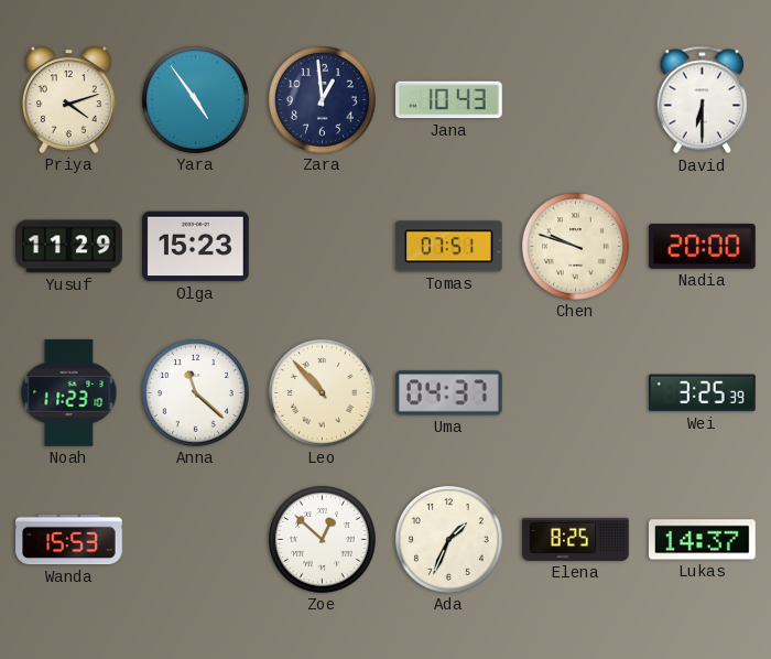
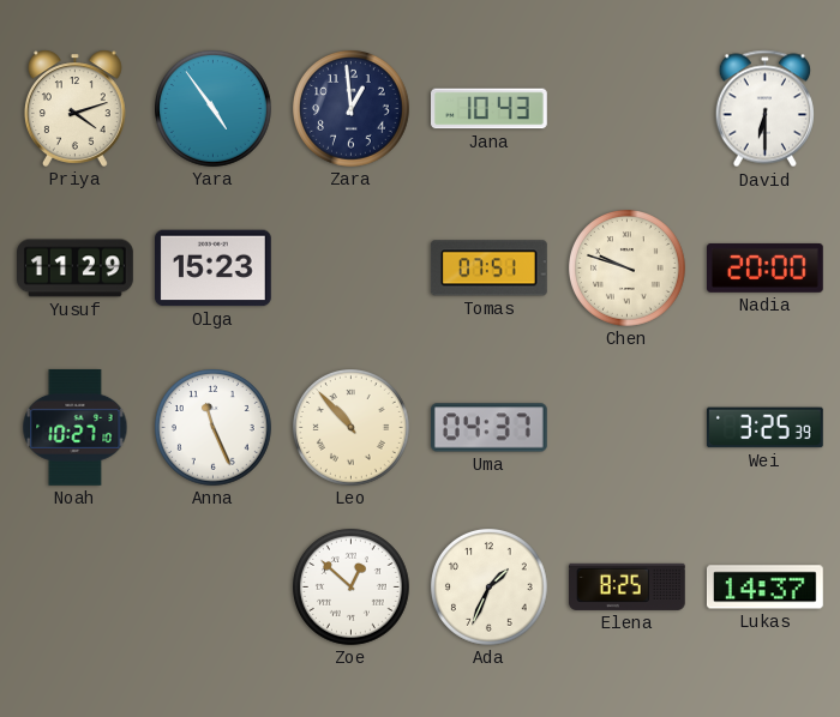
Noah: 11:23 -> 10:27 (76, 428)
Anna: 11:22 -> 11:26 (214, 428)
Wanda: 15:53 -> none (69, 540)
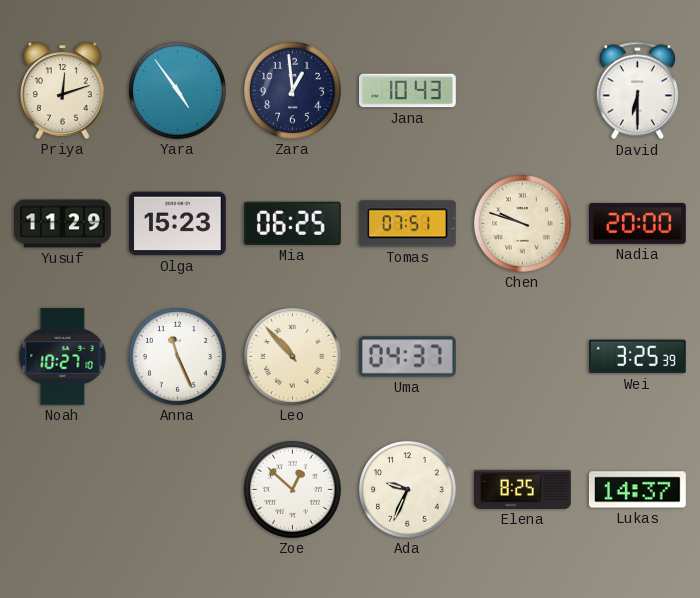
Priya: 4:12 -> 12:12 (62, 90)
Mia: none -> 06:25 (292, 223)
Ada: 1:34 -> 9:34 (408, 490)
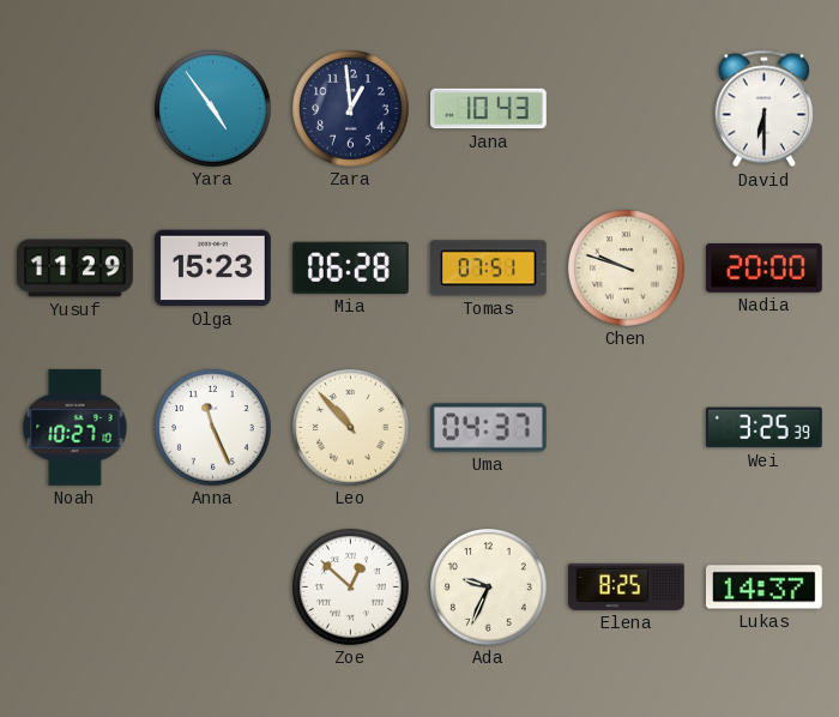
Priya: 12:12 -> none (62, 90)
Mia: 06:25 -> 06:28 (350, 267)
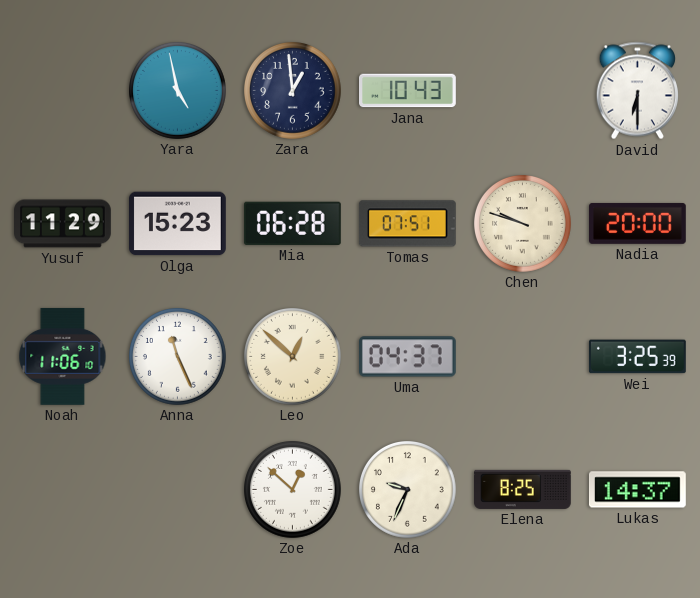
Yara: 4:54 -> 4:58 (178, 91)
Noah: 10:27 -> 11:06 (63, 357)
Leo: 10:53 -> 12:52 (293, 357)
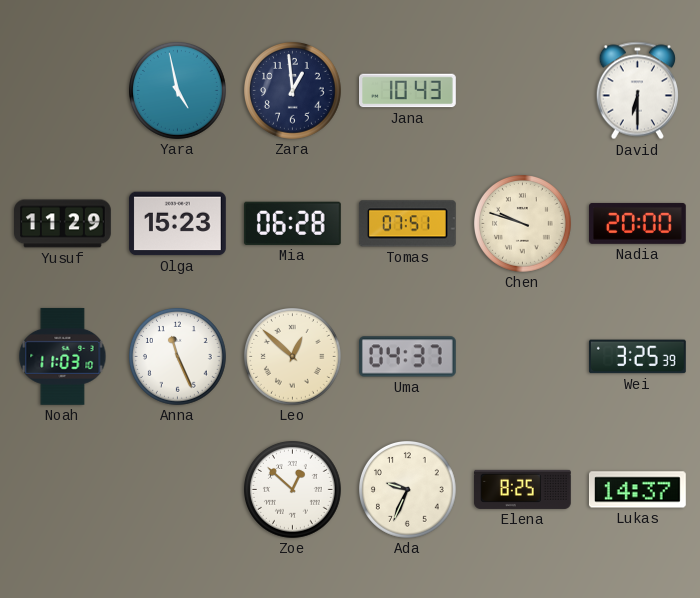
Noah: 11:06 -> 11:03 (63, 357)
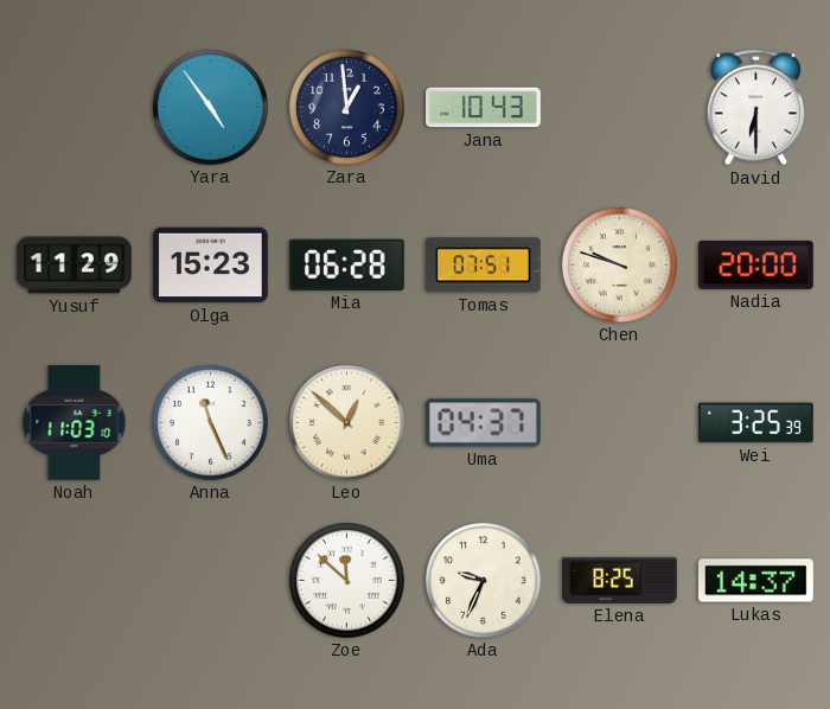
Yara: 4:58 -> 4:54 (211, 108)
Zoe: 12:52 -> 11:52 (347, 581)
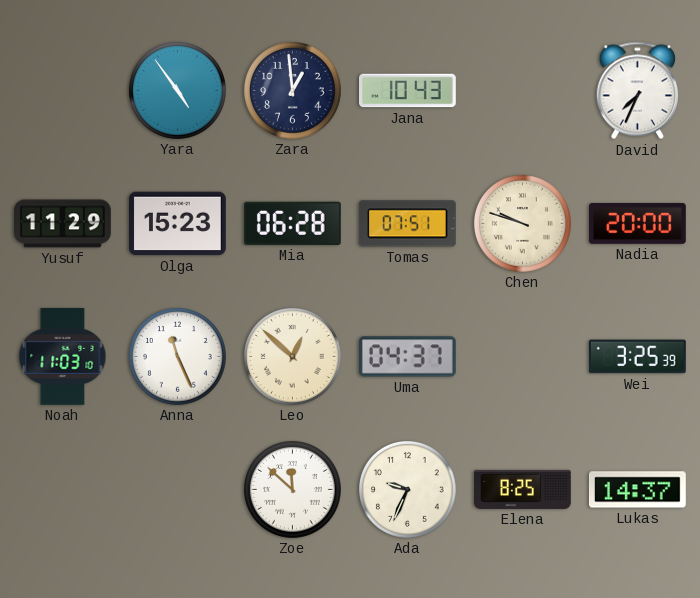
David: 6:30 -> 7:34 (637, 91)
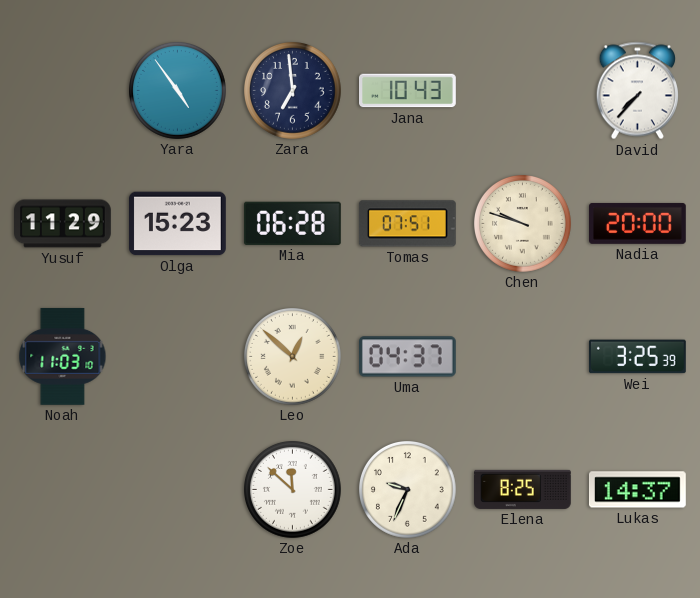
Zara: 12:59 -> 6:59 (293, 91)
David: 7:34 -> 7:37 (637, 91)
Anna: 11:26 -> none (178, 357)
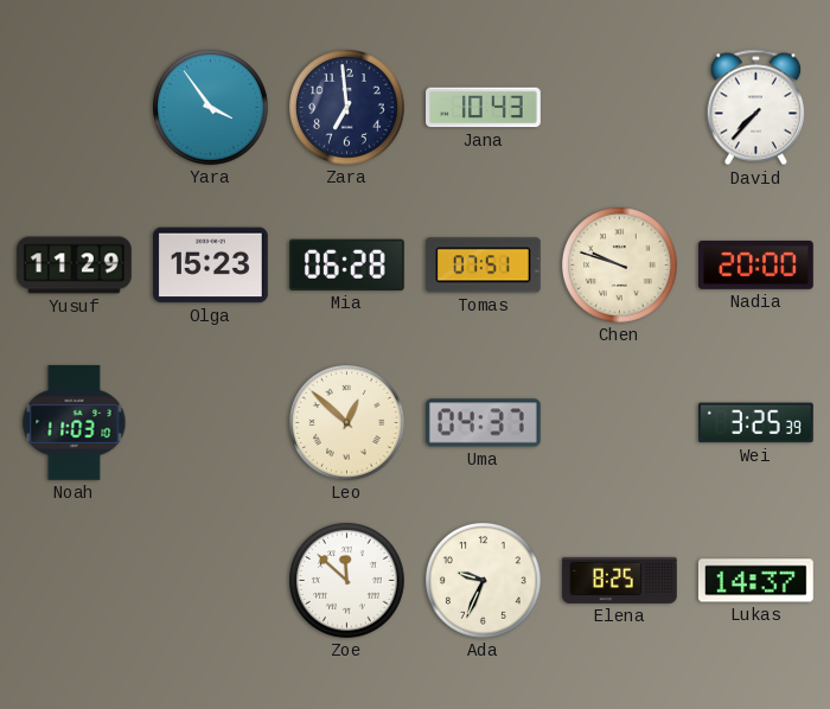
Yara: 4:54 -> 3:54 (211, 108)
